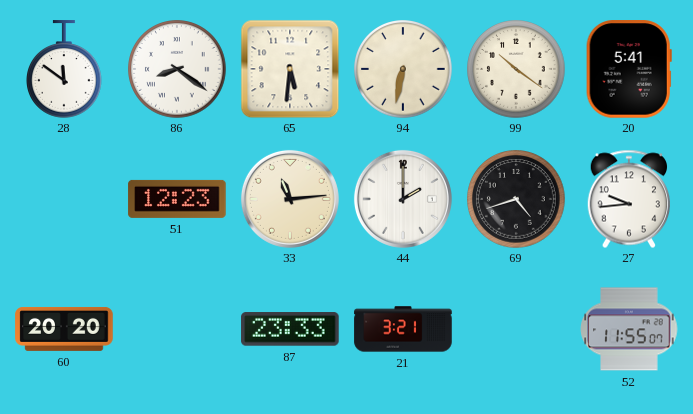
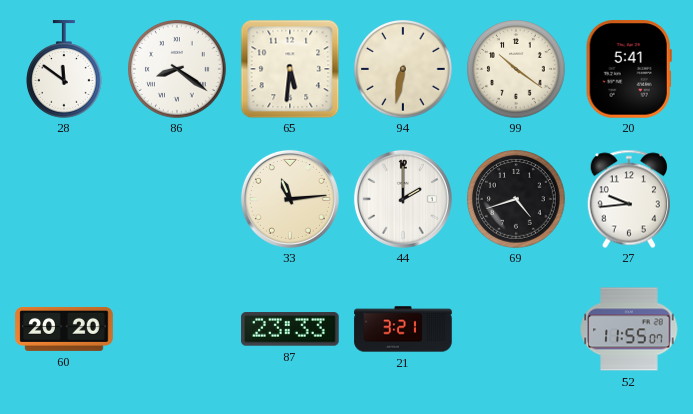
51: 12:23 -> none (177, 199)
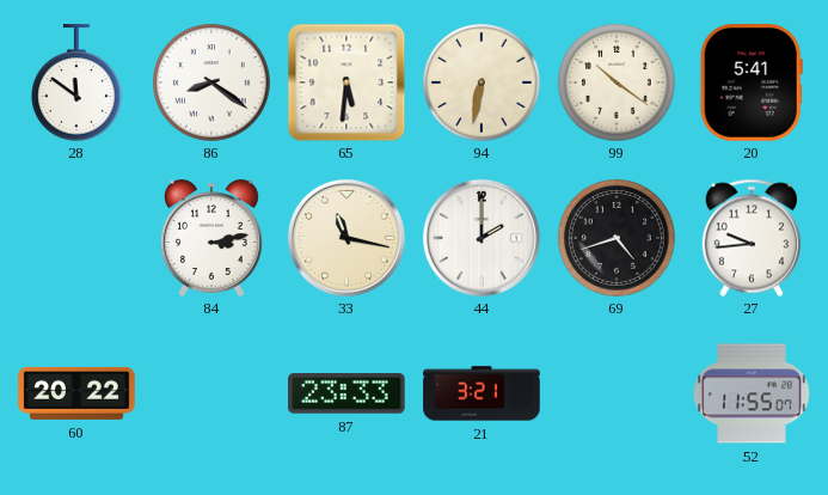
84: none -> 3:13 (211, 238)
33: 11:14 -> 11:17 (346, 238)
60: 20:20 -> 20:22 (76, 393)
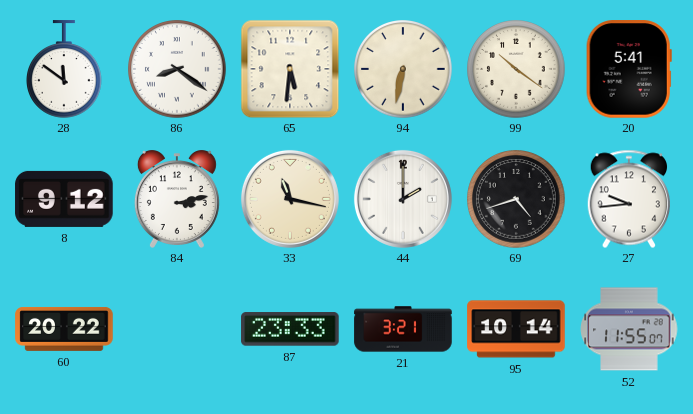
8: none -> 9:12 (64, 199)
95: none -> 10:14 (516, 329)
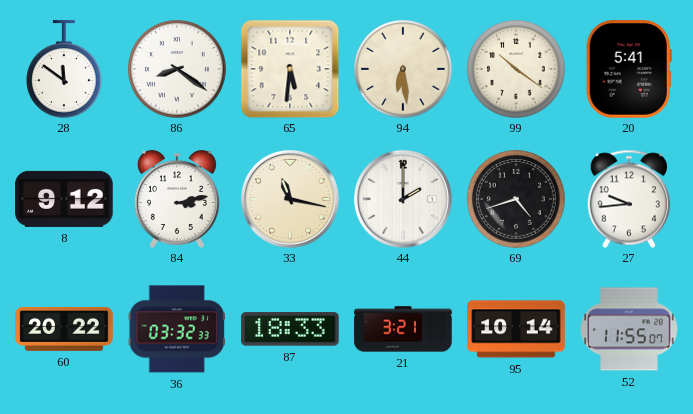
94: 6:32 -> 6:29 (403, 69)
36: none -> 03:32 (177, 329)
87: 23:33 -> 18:33 (290, 329)
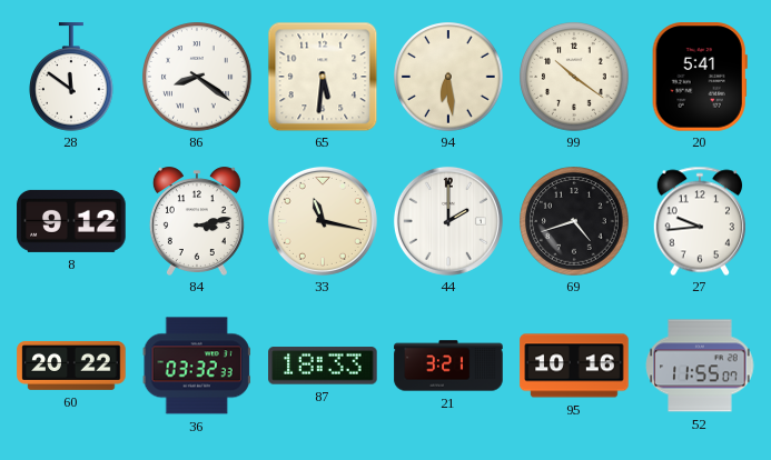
95: 10:14 -> 10:16 (574, 366)
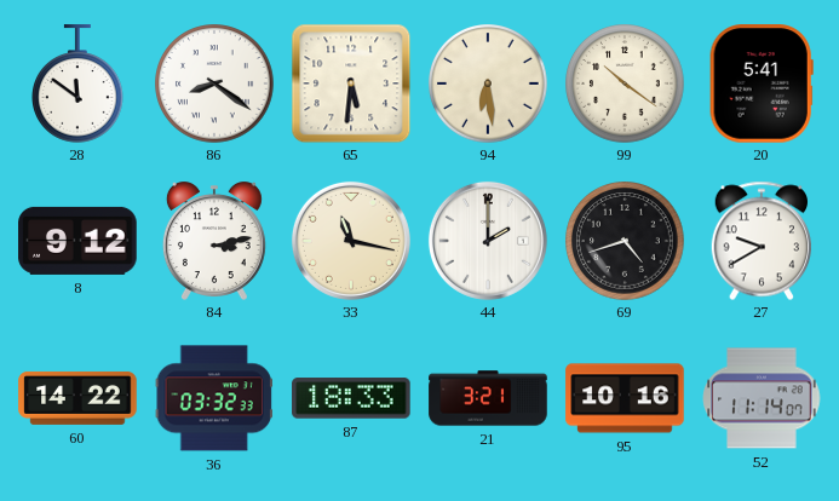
27: 9:44 -> 9:40 (760, 241)
60: 20:22 -> 14:22 (77, 398)
52: 11:55 -> 11:14 (762, 398)
